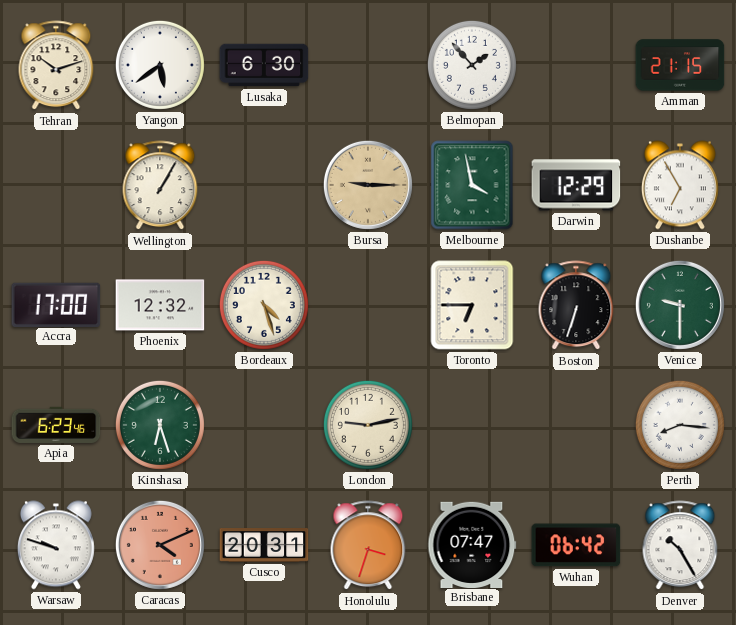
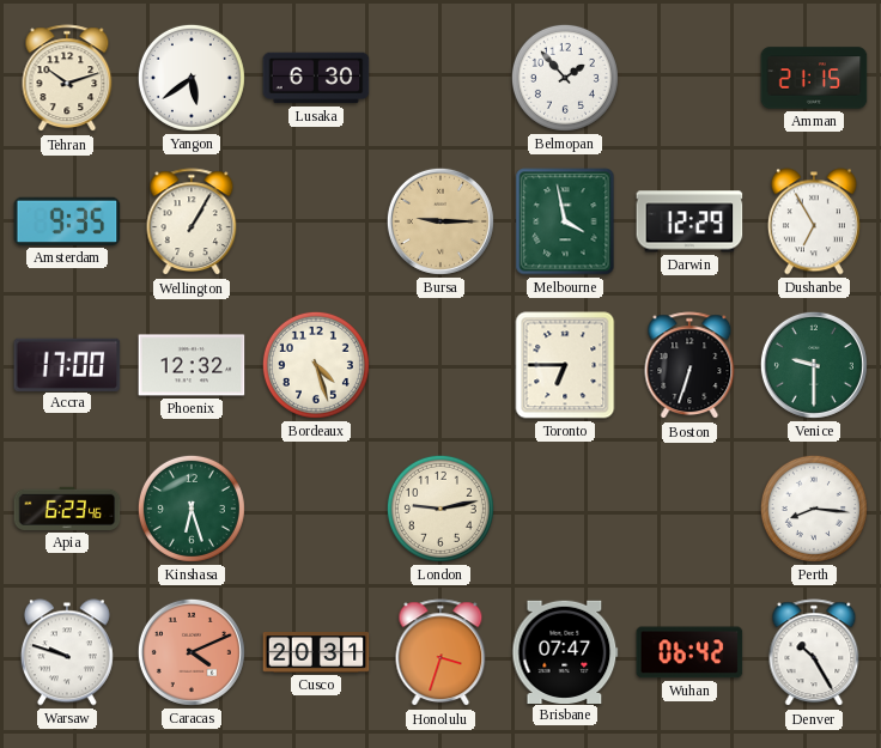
Amsterdam: none -> 9:35 (67, 221)
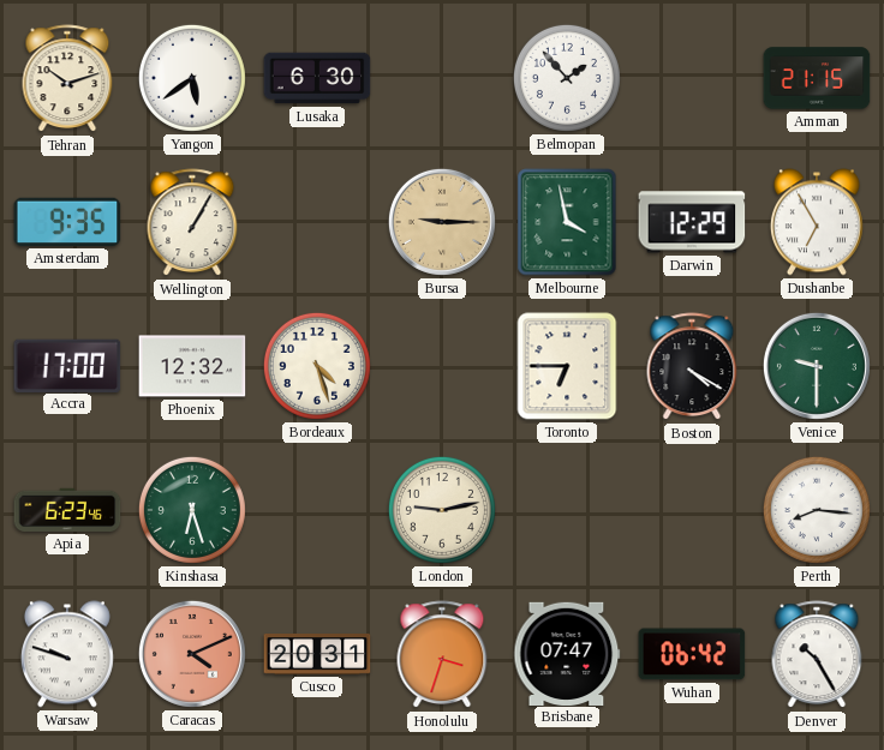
Boston: 6:33 -> 4:20 (692, 367)
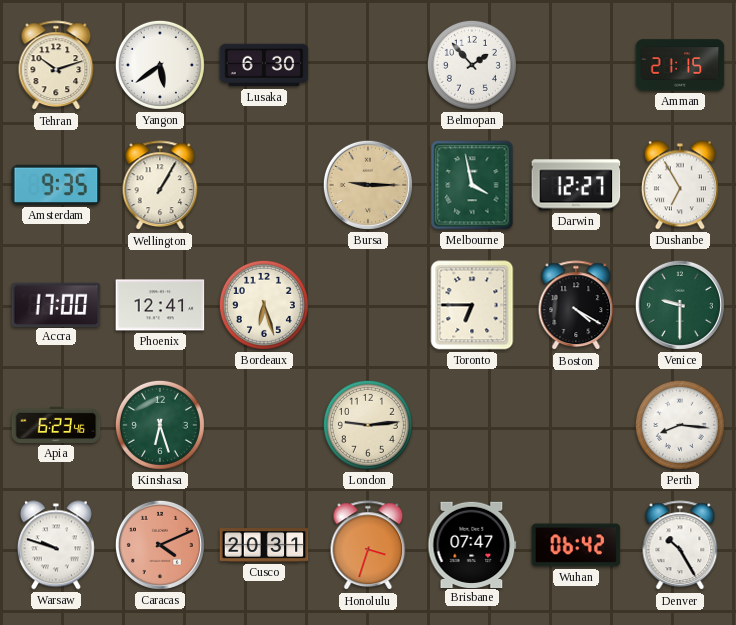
Darwin: 12:29 -> 12:27 (576, 185)
Phoenix: 12:32 -> 12:41 (160, 305)
Bordeaux: 4:27 -> 6:27 (264, 305)
London: 9:13 -> 9:14 (368, 425)
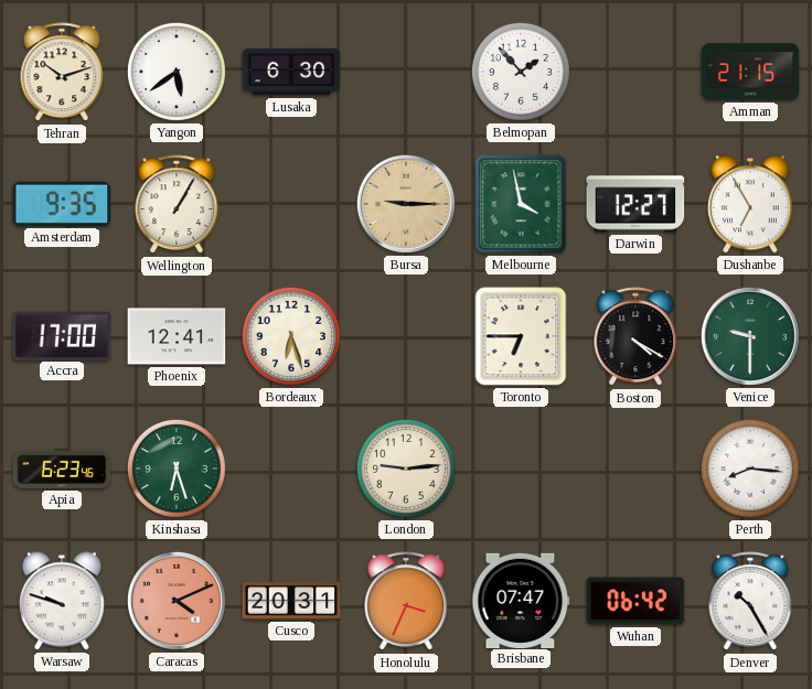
Honolulu: 3:33 -> 3:34 (406, 602)
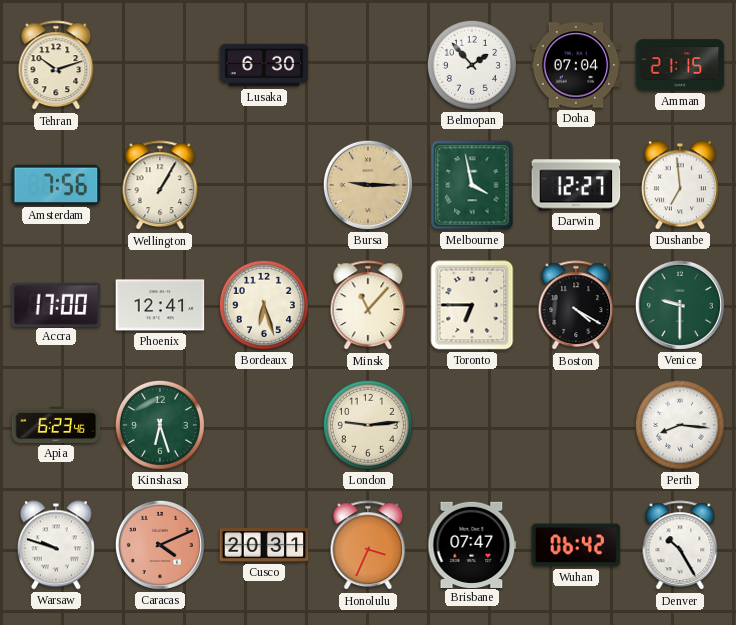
Yangon: 5:39 -> none (177, 72)
Doha: none -> 07:04 (576, 65)
Amsterdam: 9:35 -> 7:56 (56, 185)
Dushanbe: 6:55 -> 6:59 (680, 185)
Minsk: none -> 11:07 (368, 306)
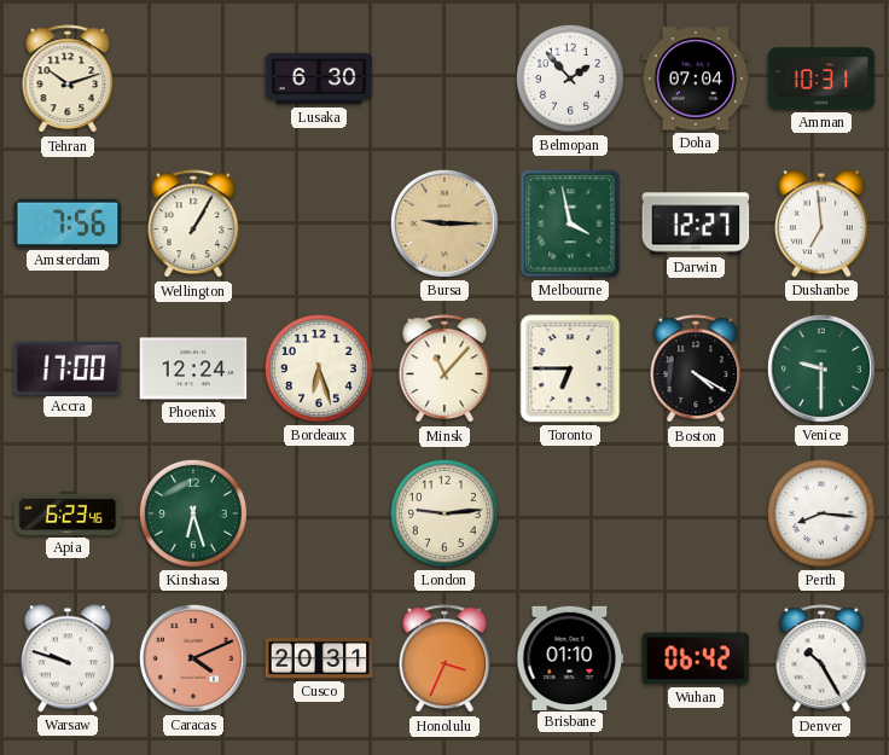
Amman: 21:15 -> 10:31 (821, 79)
Phoenix: 12:41 -> 12:24 (193, 368)
Brisbane: 07:47 -> 01:10 (570, 657)
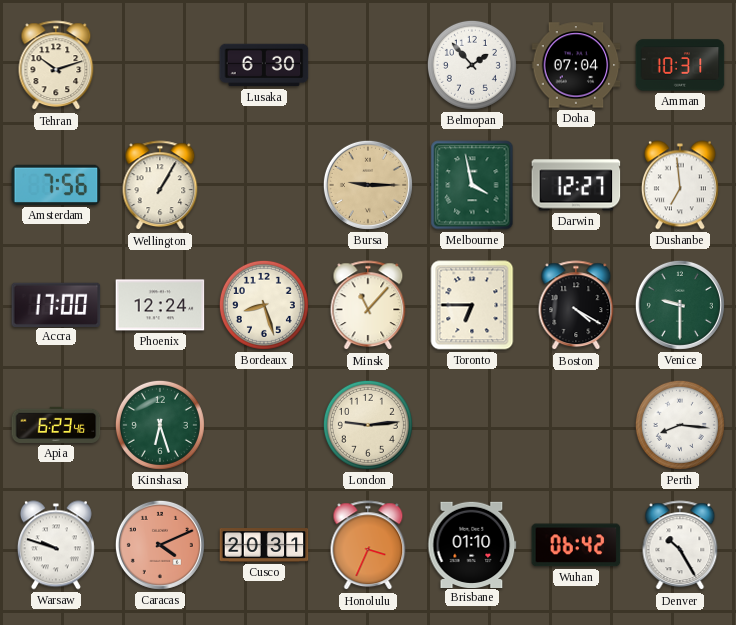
Bordeaux: 6:27 -> 8:27 (264, 305)
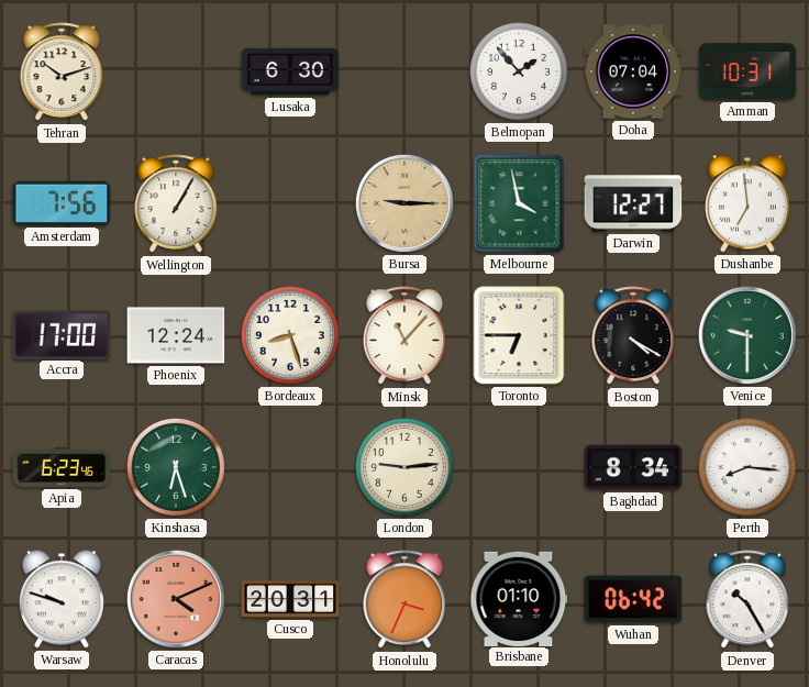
Baghdad: none -> 8:34 (633, 467)
